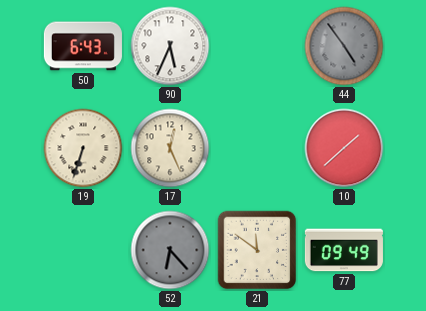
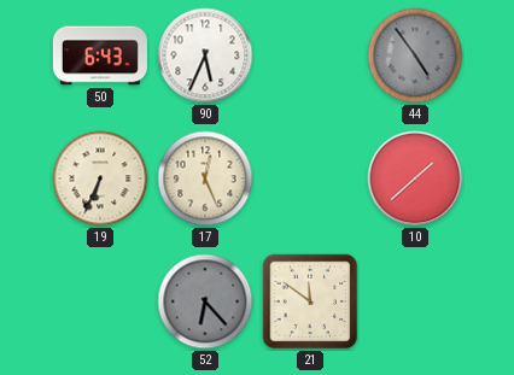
19: 6:33 -> 6:34 (100, 178)
77: 09:49 -> none (344, 250)
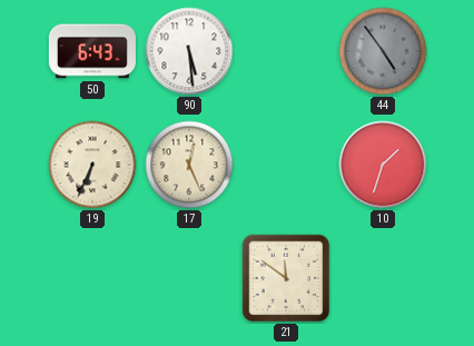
90: 5:34 -> 5:29 (189, 51)
10: 1:38 -> 1:33 (383, 165)
52: 6:23 -> none (205, 301)
